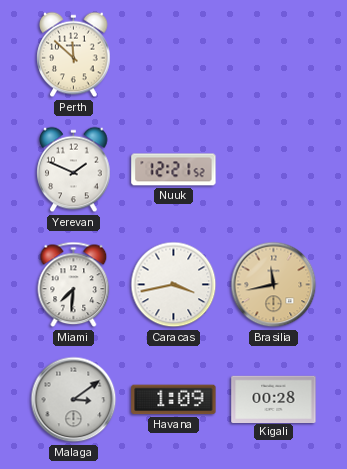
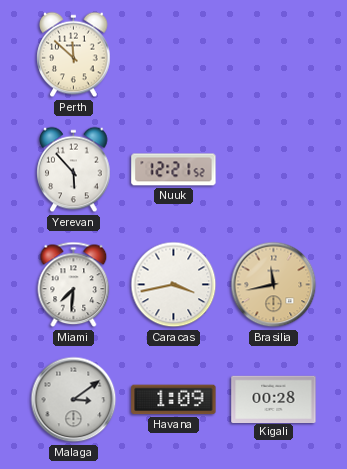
Yerevan: 1:49 -> 5:53 (74, 170)
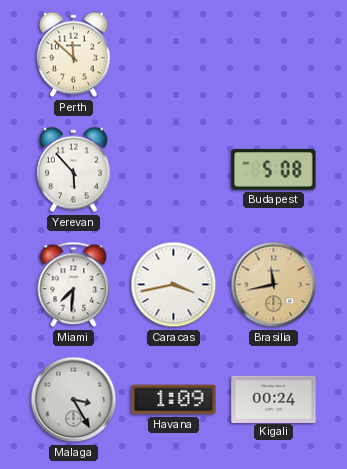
Nuuk: 12:21 -> none (174, 170)
Budapest: none -> 5:08 (274, 170)
Malaga: 3:09 -> 3:25 (74, 400)
Kigali: 00:28 -> 00:24 (274, 399)
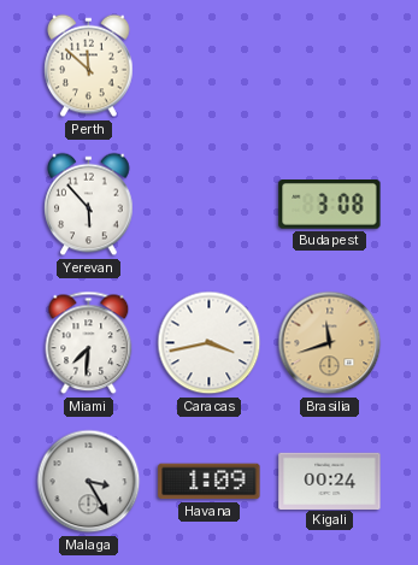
Budapest: 5:08 -> 3:08 (330, 205)
Brasilia: 11:43 -> 11:42 (330, 343)
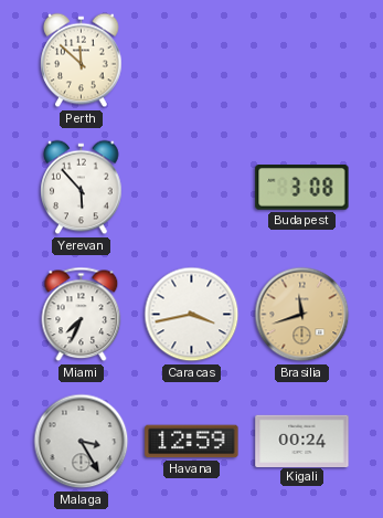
Miami: 7:31 -> 7:34 (82, 315)
Havana: 1:09 -> 12:59 (192, 442)
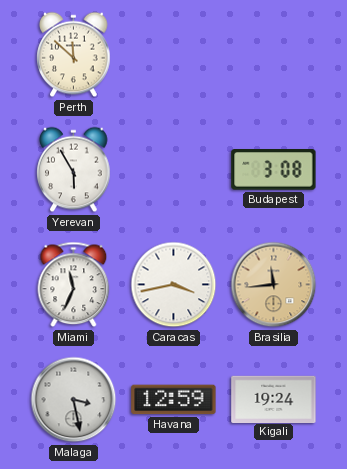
Yerevan: 5:53 -> 5:55 (74, 170)
Miami: 7:34 -> 11:34 (74, 285)
Brasilia: 11:42 -> 11:44 (274, 285)
Malaga: 3:25 -> 3:28 (74, 400)
Kigali: 00:24 -> 19:24 (274, 399)
